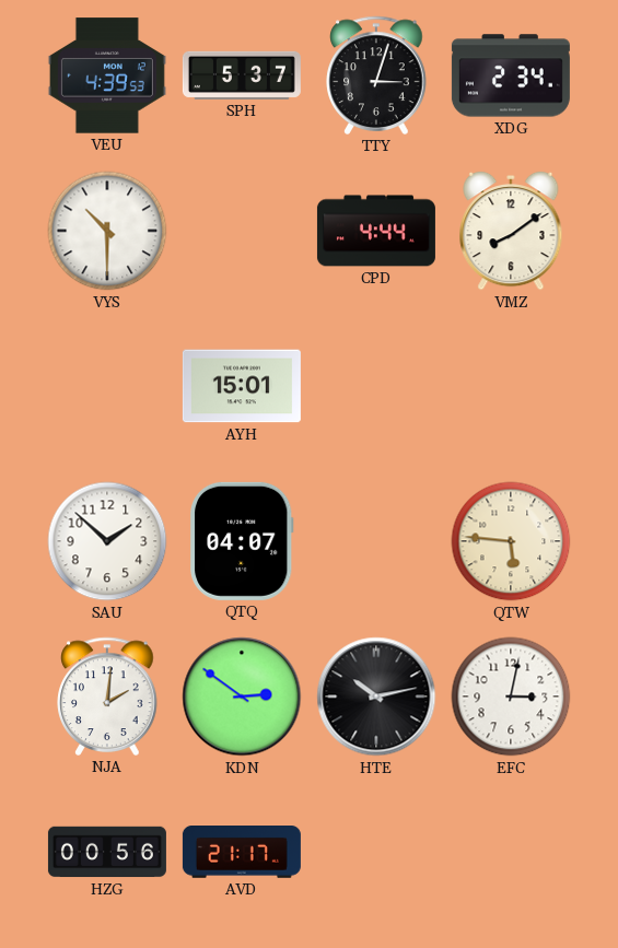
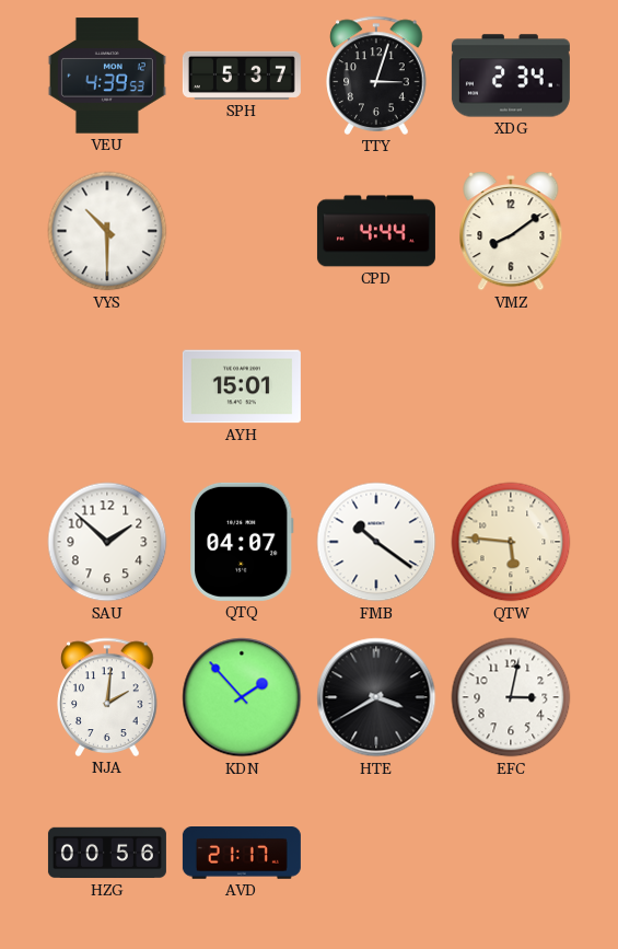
FMB: none -> 10:21 (376, 542)
KDN: 2:51 -> 1:53 (242, 697)
HTE: 10:13 -> 3:40 (376, 697)
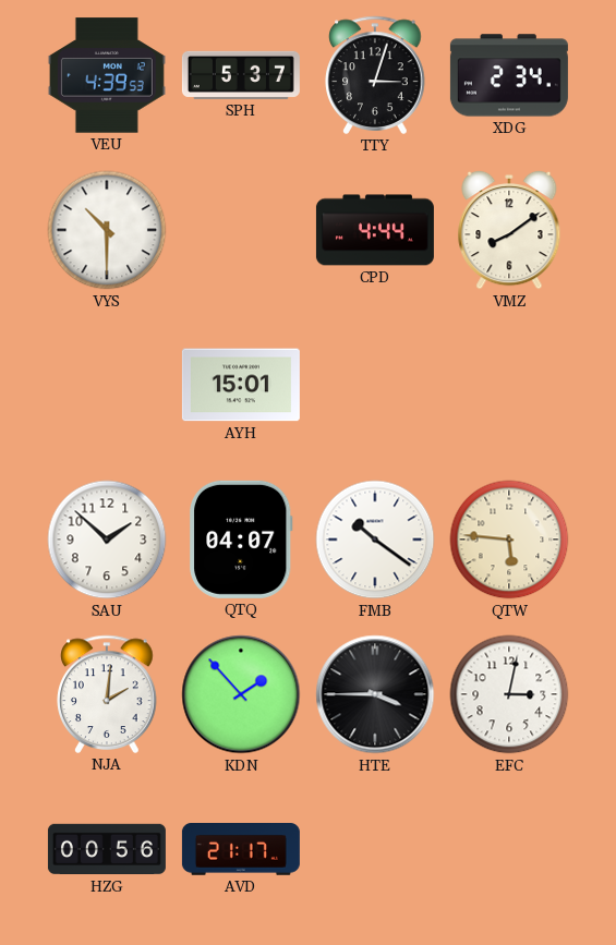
HTE: 3:40 -> 3:45 (375, 694)
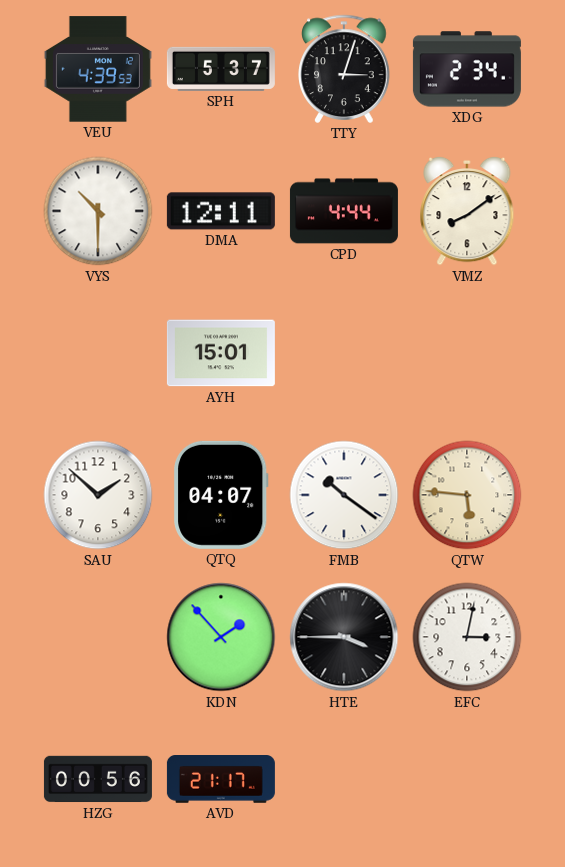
DMA: none -> 12:11 (221, 211)
NJA: 2:01 -> none (107, 694)
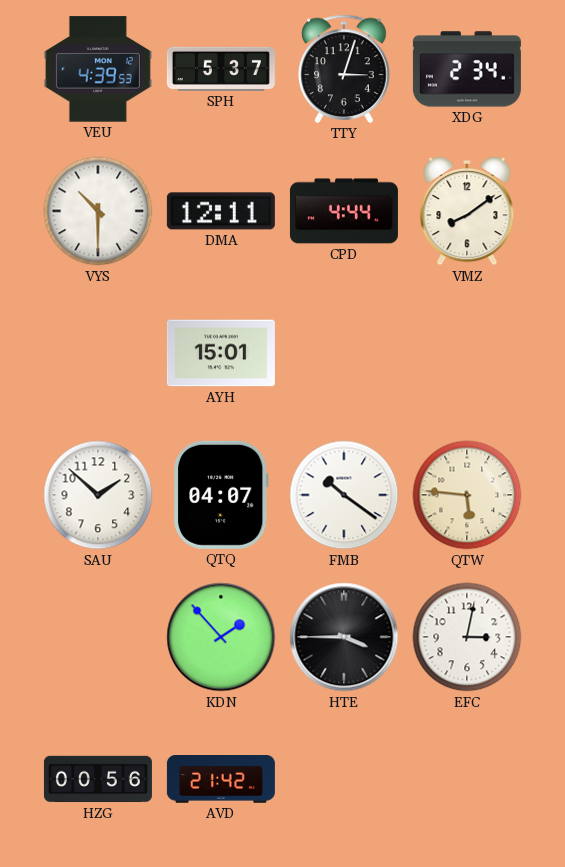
AVD: 21:17 -> 21:42 (221, 780)
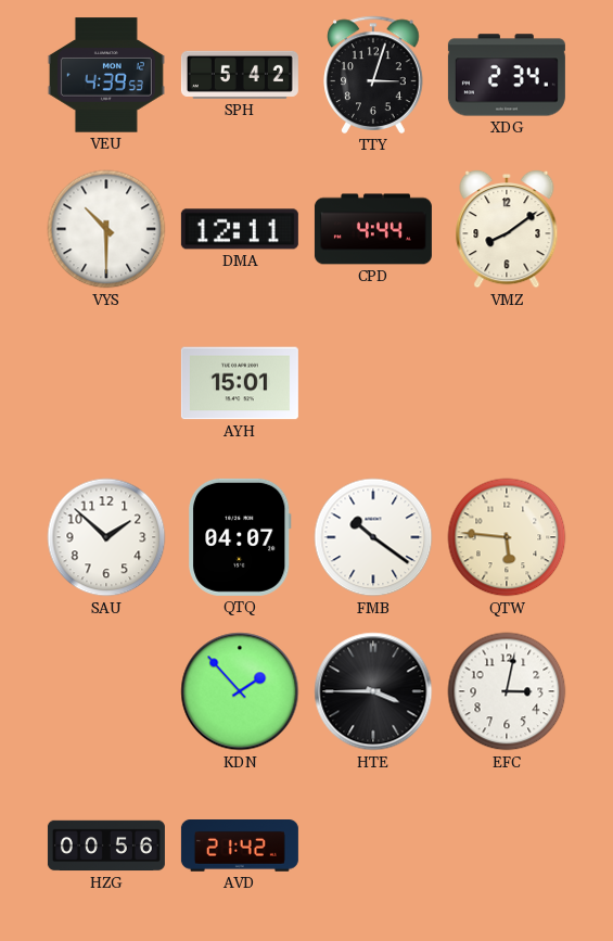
SPH: 5:37 -> 5:42 (240, 75)
